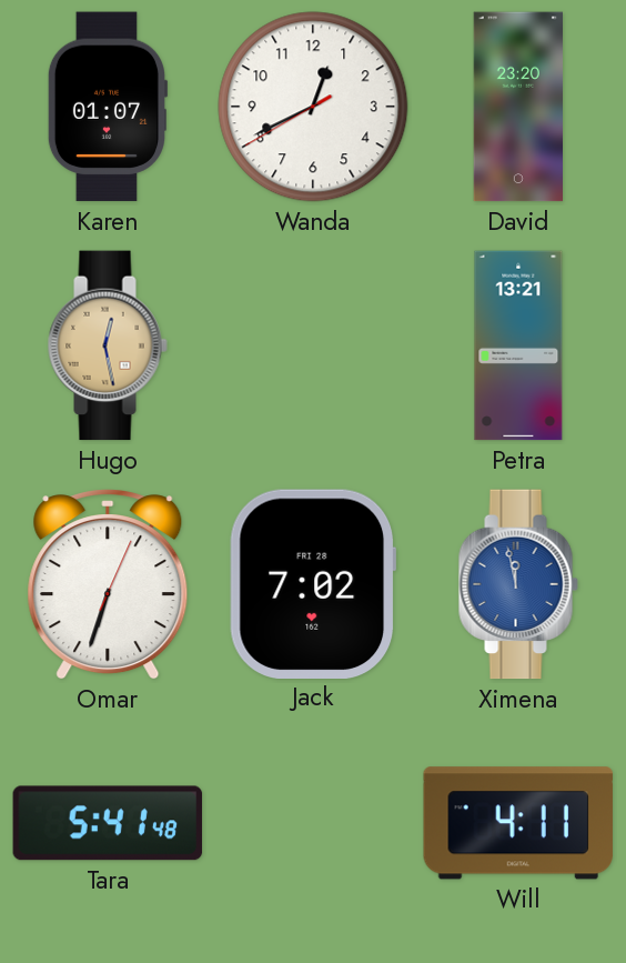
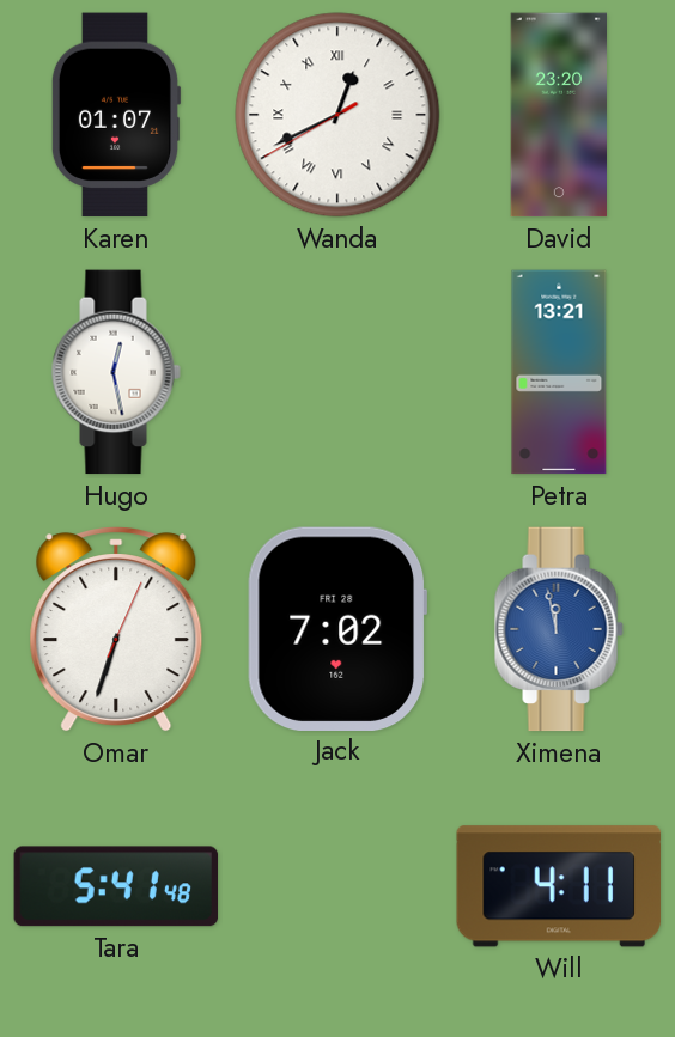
Wanda numerals: Arabic -> Roman (337, 115)
Hugo dial: champagne -> white (116, 372)
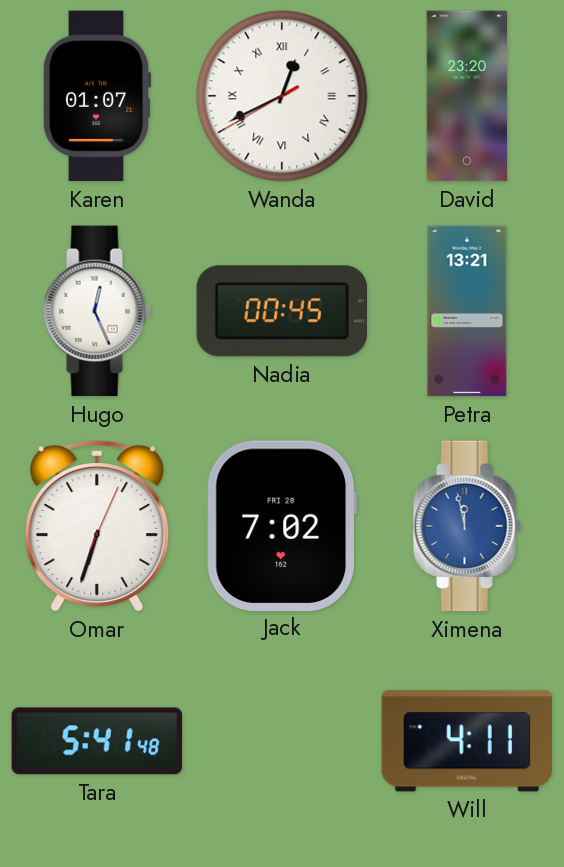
Hugo: 12:28 -> 12:26 (97, 311)
Nadia: none -> 00:45 (281, 311)
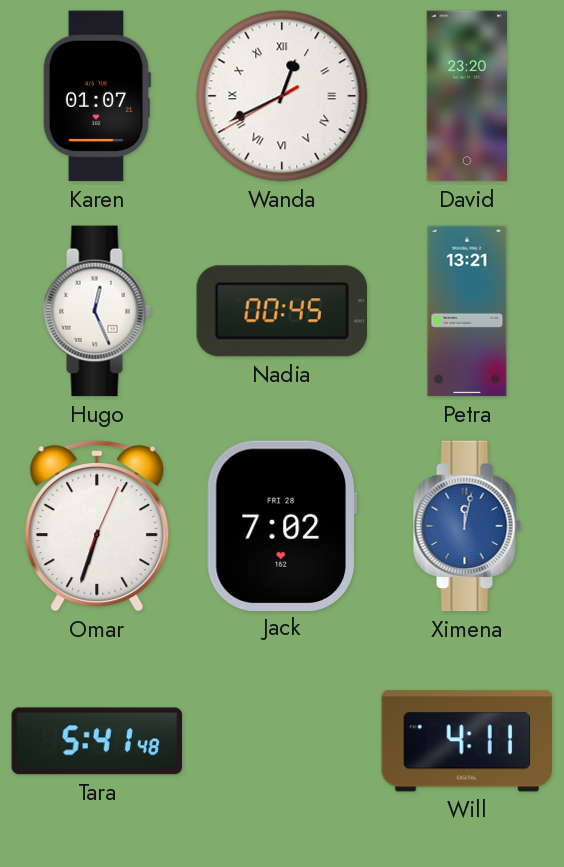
Ximena: 11:58 -> 12:02 (467, 526)
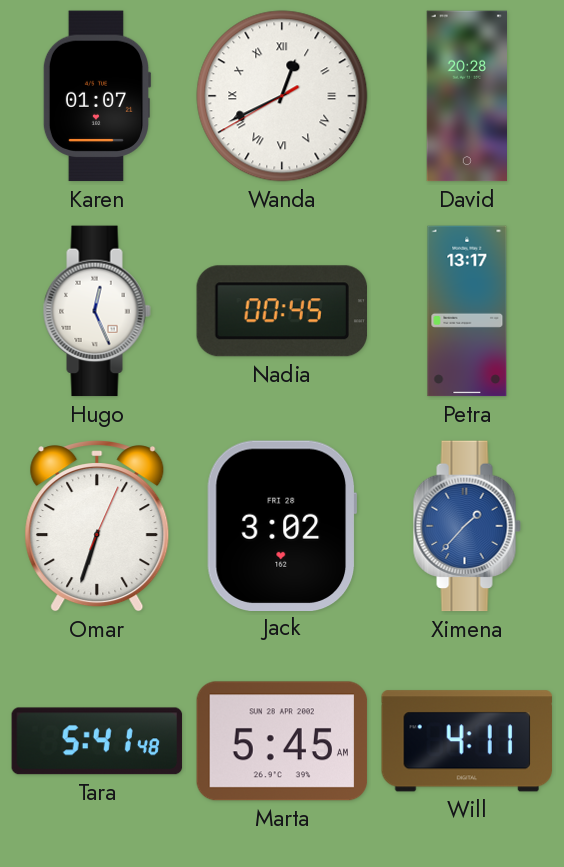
David: 23:20 -> 20:28 (466, 96)
Petra: 13:21 -> 13:17 (467, 311)
Jack: 7:02 -> 3:02 (281, 525)
Ximena: 12:02 -> 1:37 (467, 526)
Marta: none -> 5:45 (282, 741)
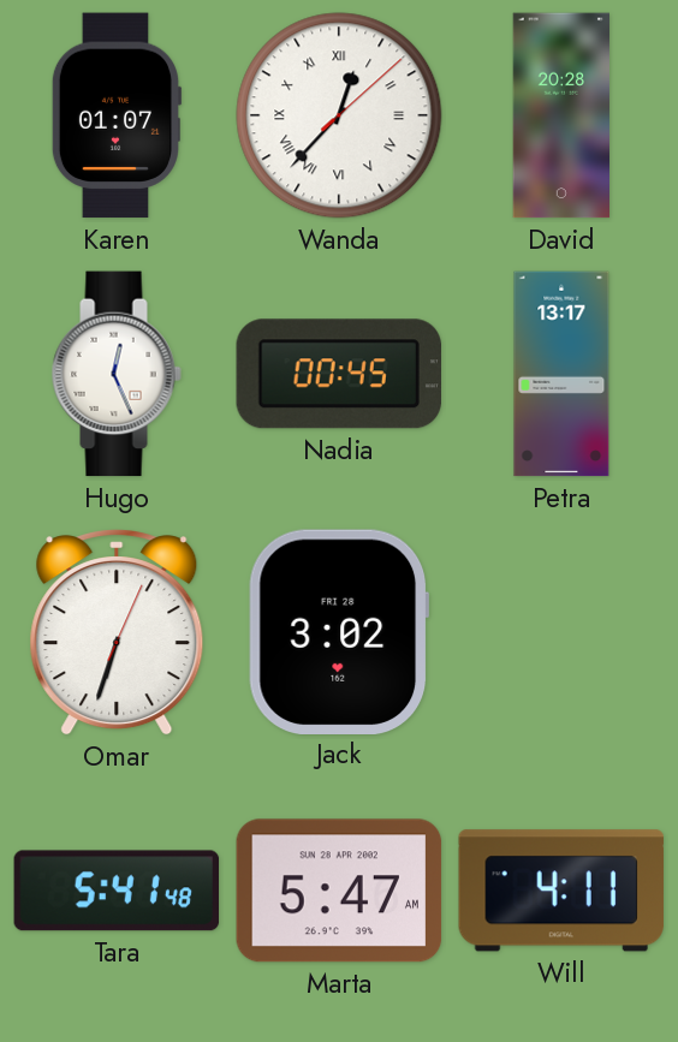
Wanda: 12:40 -> 12:37 (339, 115)
Ximena: 1:37 -> none (467, 526)
Marta: 5:45 -> 5:47 (339, 891)
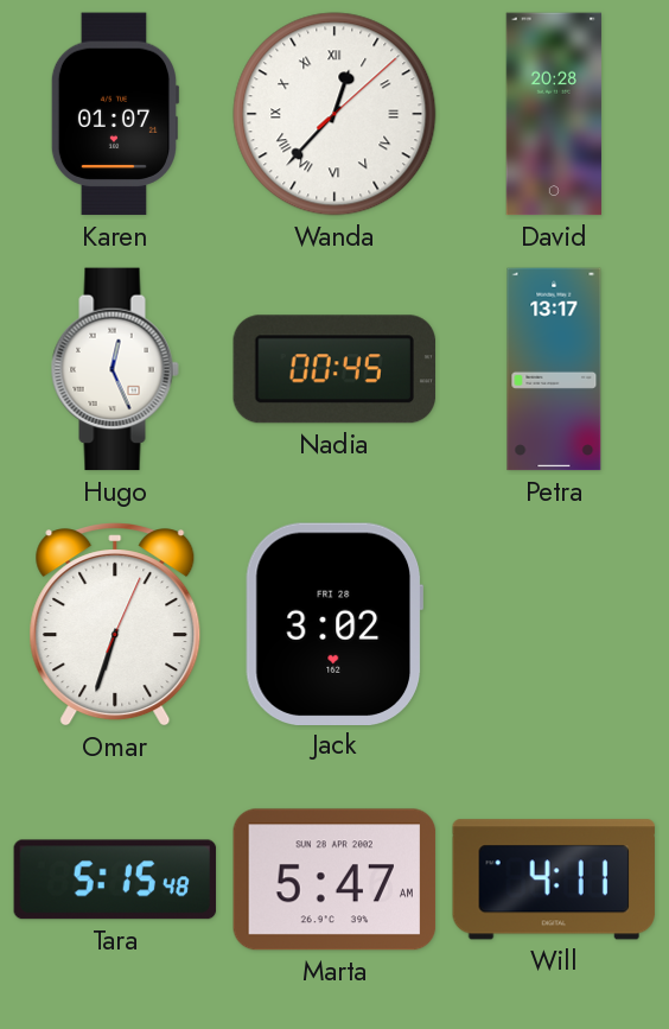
Tara: 5:41 -> 5:15 (115, 879)
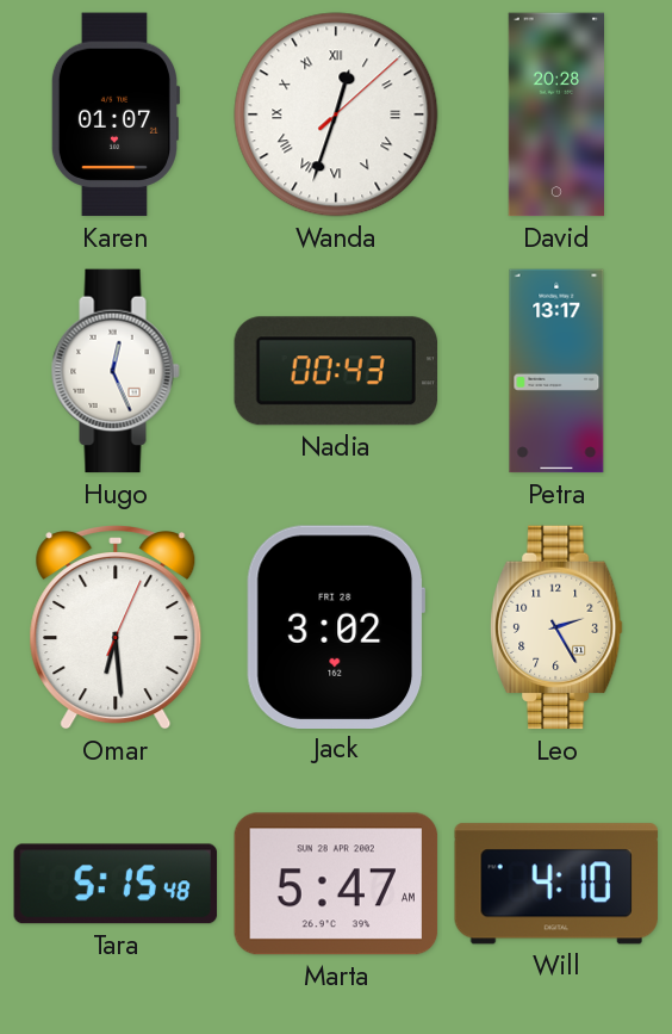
Wanda: 12:37 -> 12:33 (336, 114)
Nadia: 00:45 -> 00:43 (335, 371)
Omar: 6:33 -> 6:29 (116, 627)
Leo: none -> 2:25 (556, 627)
Will: 4:11 -> 4:10 (556, 884)
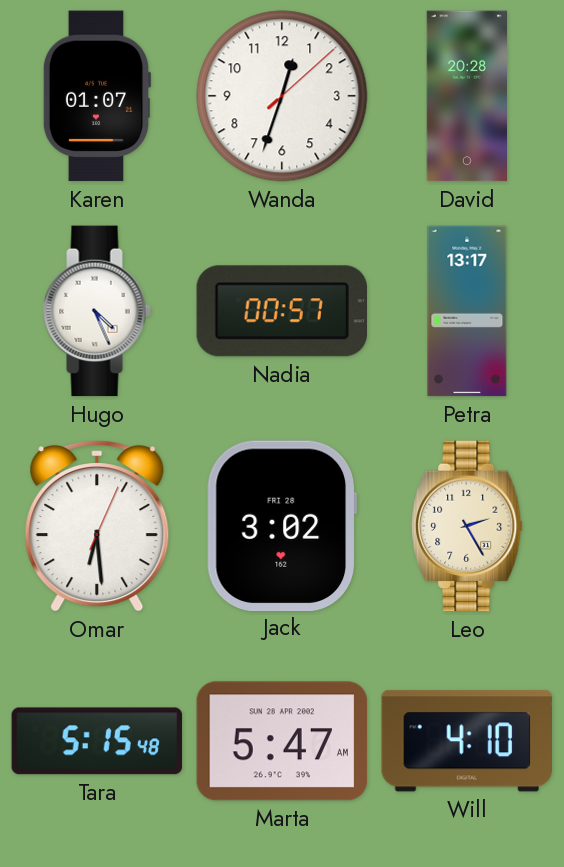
Wanda numerals: Roman -> Arabic (282, 96)
Hugo: 12:26 -> 4:26 (97, 311)
Nadia: 00:43 -> 00:57 (281, 311)
